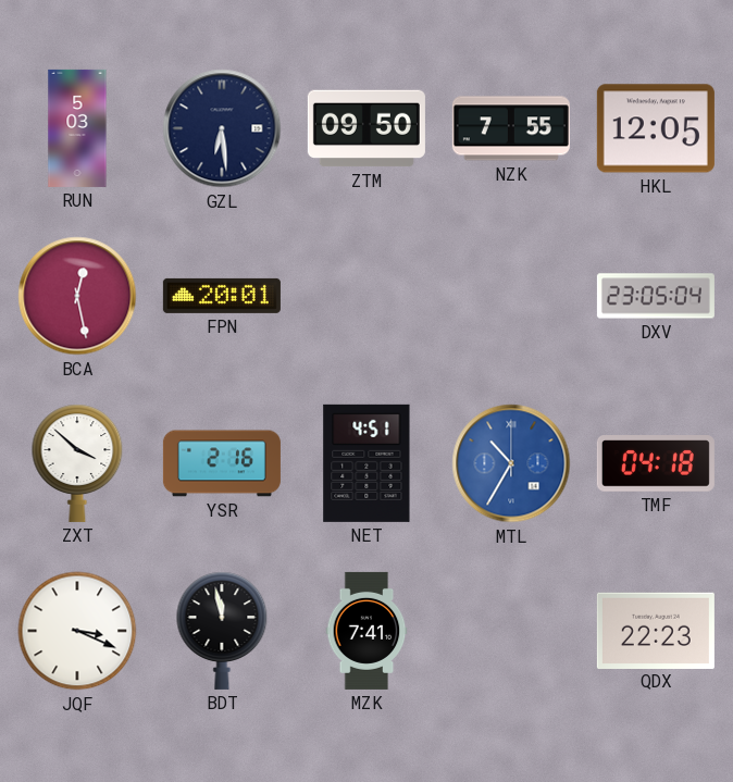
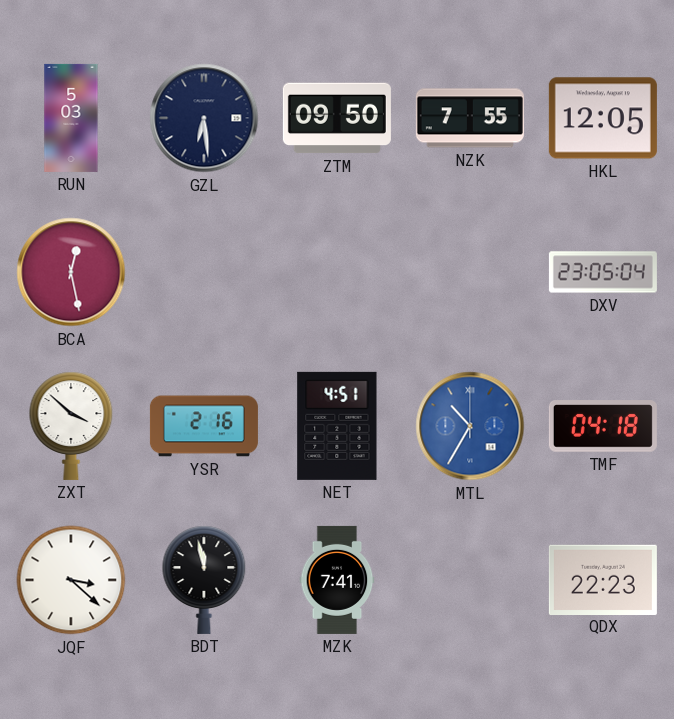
FPN: 20:01 -> none (222, 296)
JQF: 3:19 -> 3:22 (71, 580)
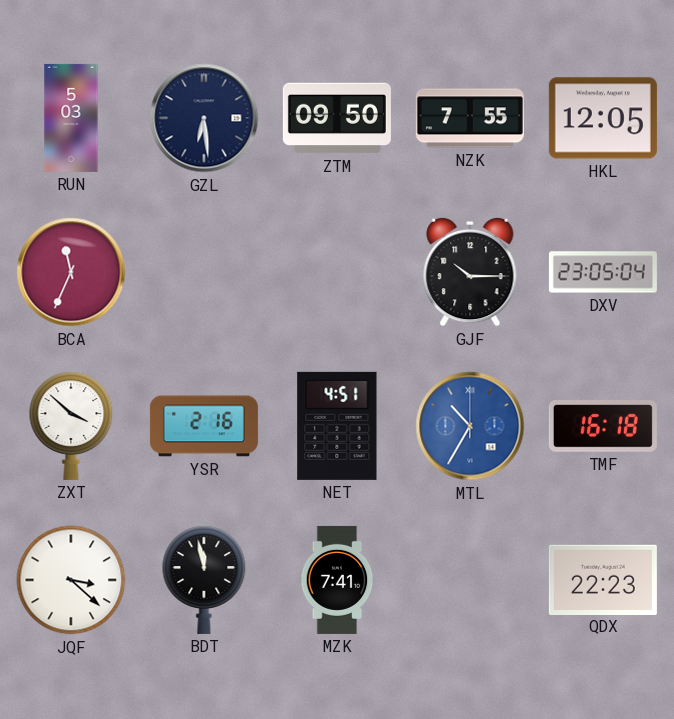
BCA: 12:28 -> 11:34 (71, 272)
GJF: none -> 10:15 (470, 272)
TMF: 04:18 -> 16:18 (603, 426)
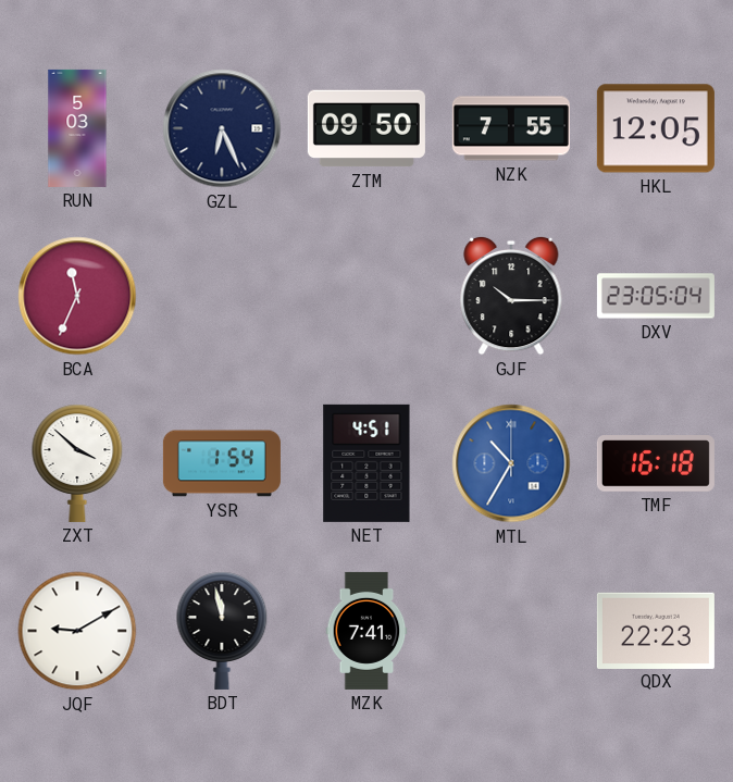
GZL: 6:29 -> 6:26 (222, 128)
YSR: 2:16 -> 1:54 (222, 463)
JQF: 3:22 -> 9:10 (77, 631)
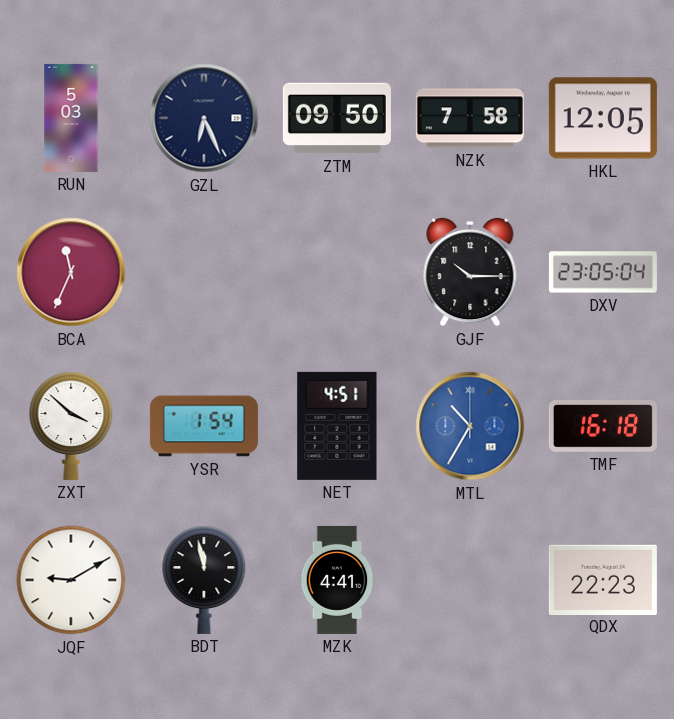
NZK: 7:55 -> 7:58 (470, 118)
MZK: 7:41 -> 4:41 (337, 580)
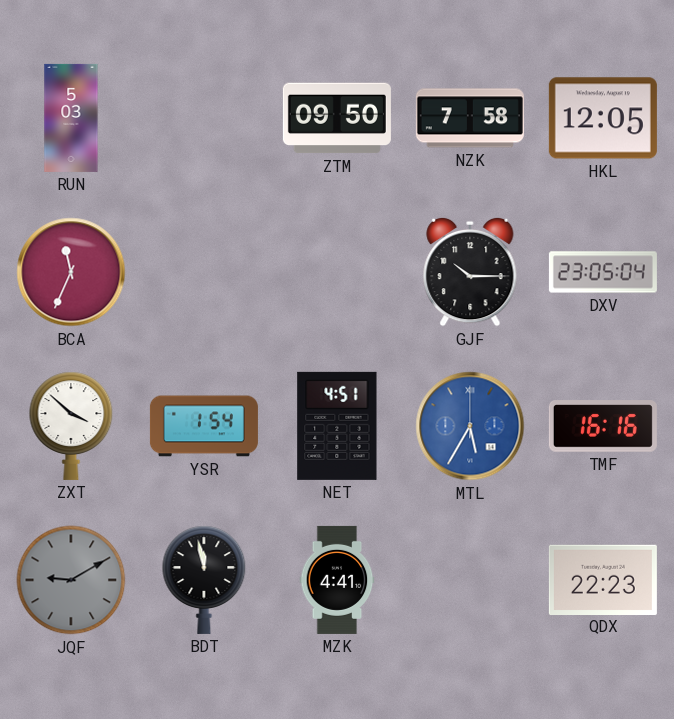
GZL: 6:26 -> none (204, 118)
MTL: 10:35 -> 5:35 (470, 426)
TMF: 16:18 -> 16:16 (603, 426)
JQF dial: white -> grey (71, 580)
